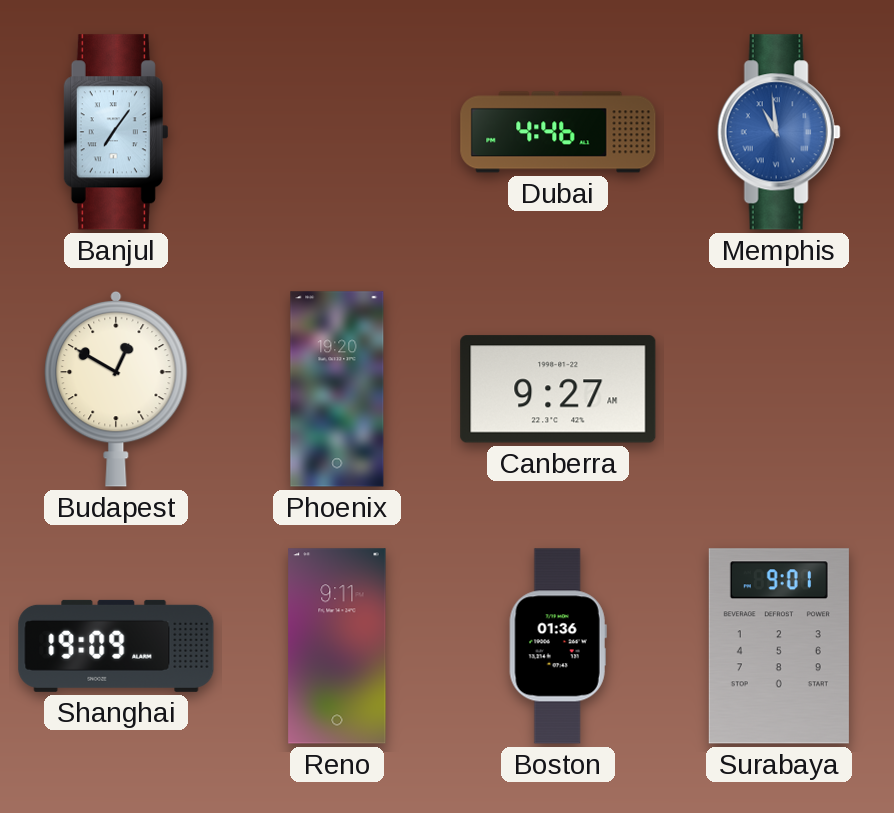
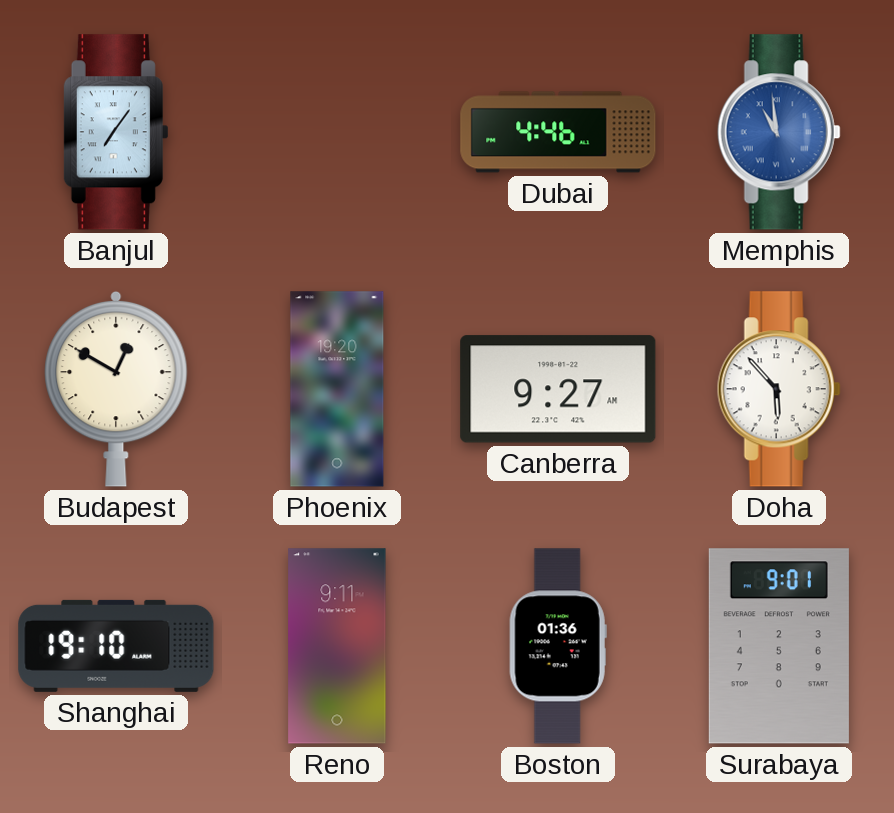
Doha: none -> 5:53 (779, 389)
Shanghai: 19:09 -> 19:10 (116, 646)
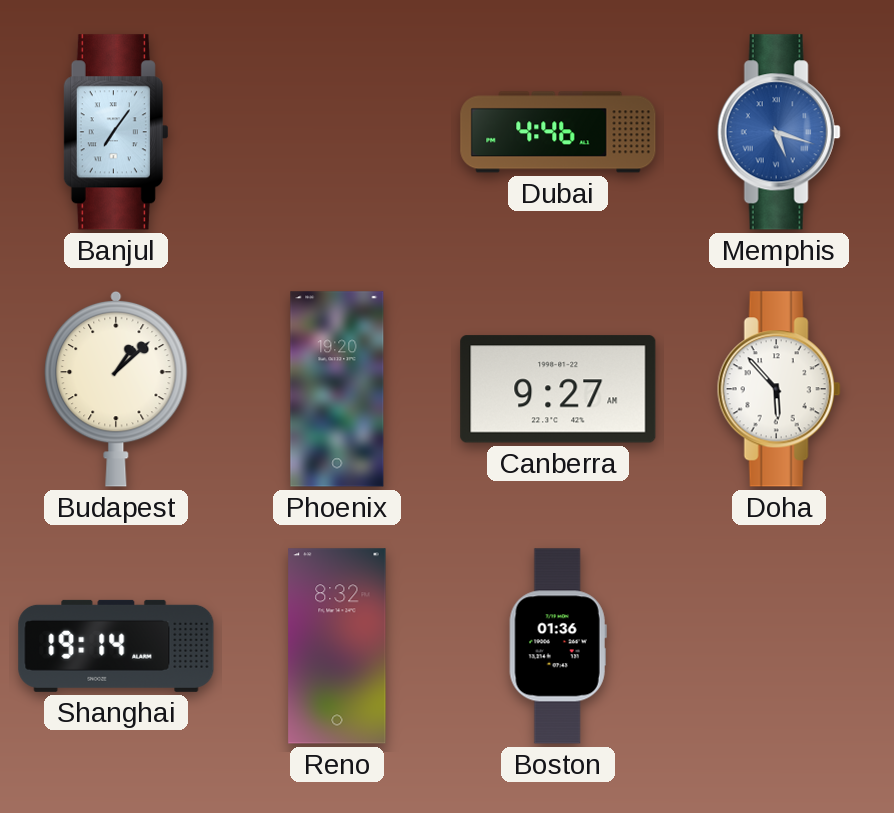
Memphis: 10:59 -> 5:18 (779, 132)
Budapest: 12:50 -> 1:08 (116, 389)
Shanghai: 19:10 -> 19:14 (116, 646)
Reno: 9:11 -> 8:32 (337, 646)
Surabaya: 9:01 -> none (779, 646)
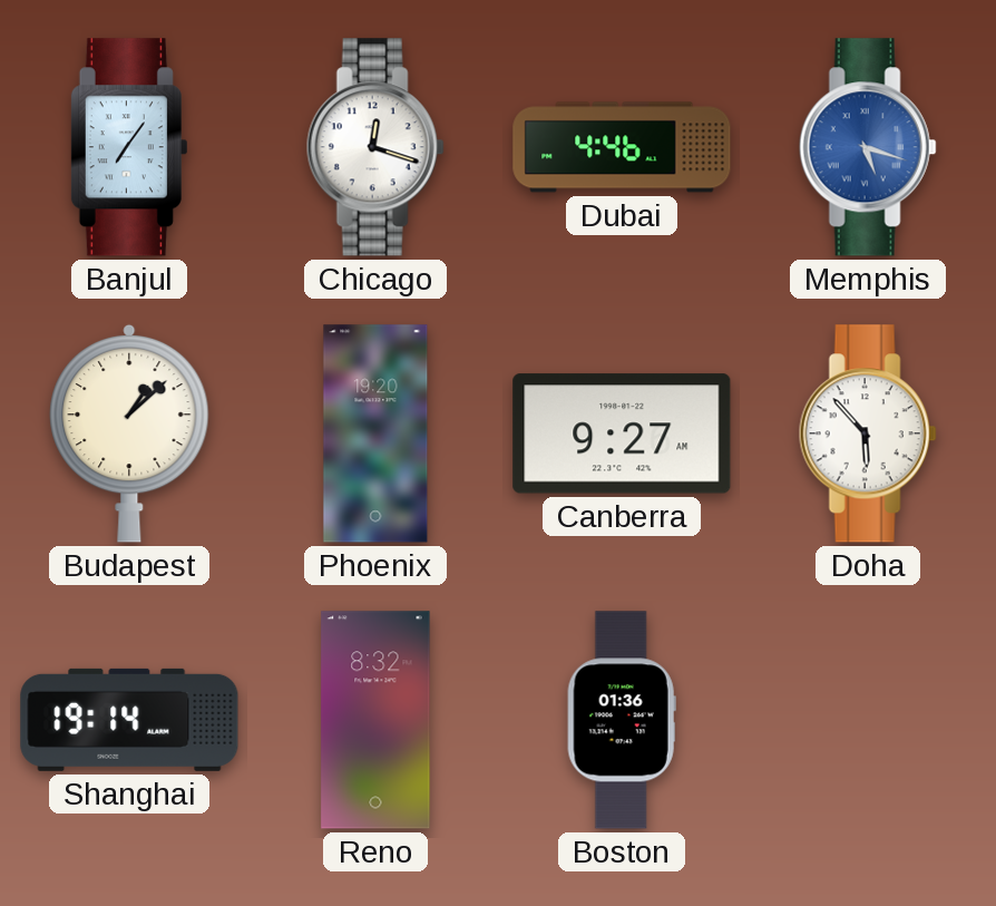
Chicago: none -> 12:18 (375, 147)
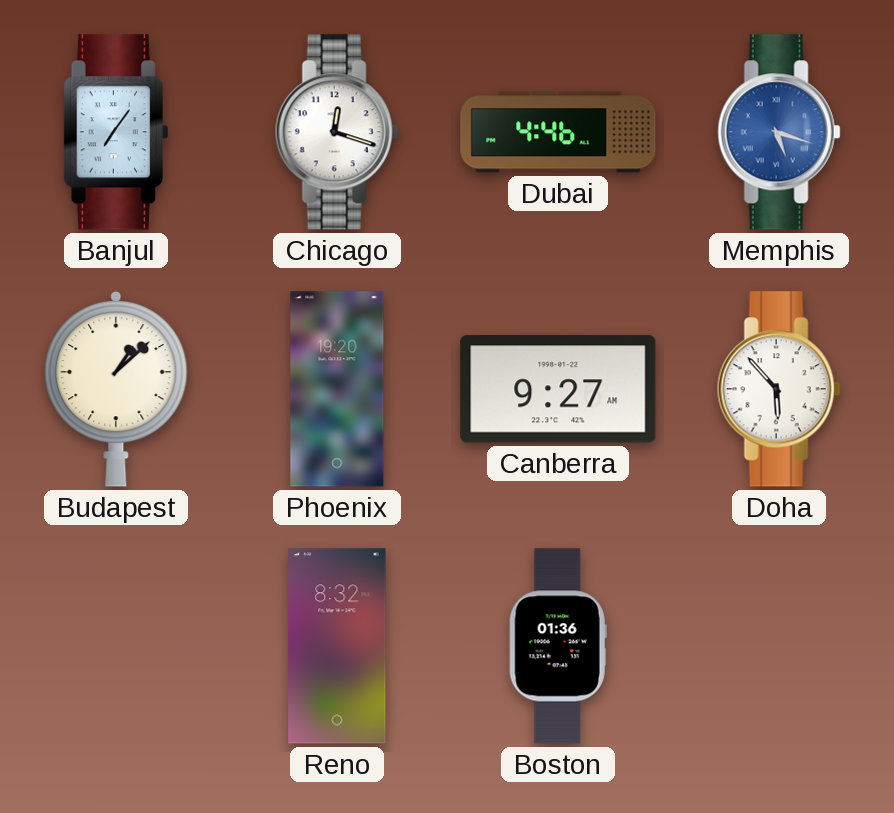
Shanghai: 19:14 -> none (129, 720)
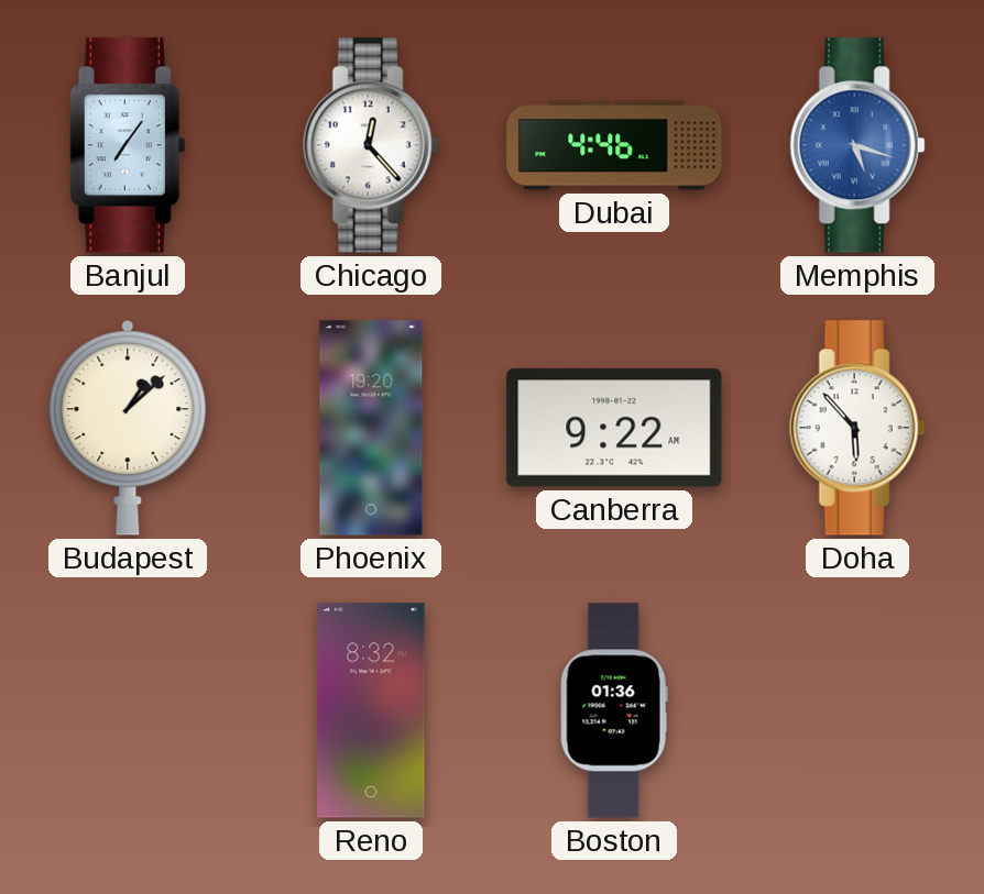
Chicago: 12:18 -> 12:23 (371, 145)
Canberra: 9:27 -> 9:22 (614, 428)
